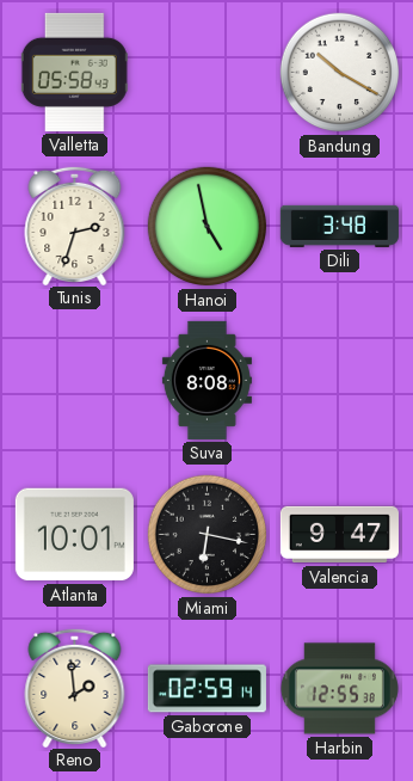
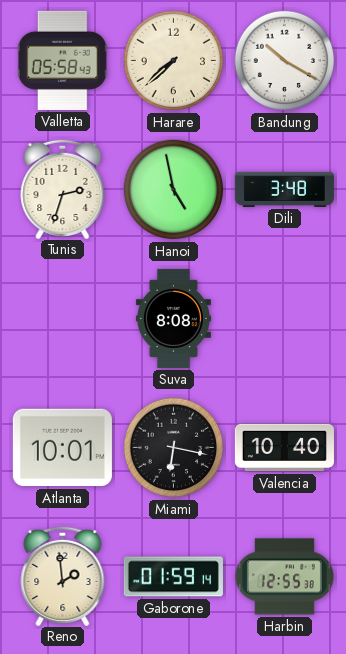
Harare: none -> 7:38 (174, 61)
Valencia: 9:47 -> 10:40 (284, 448)
Gaborone: 02:59 -> 01:59 (173, 577)
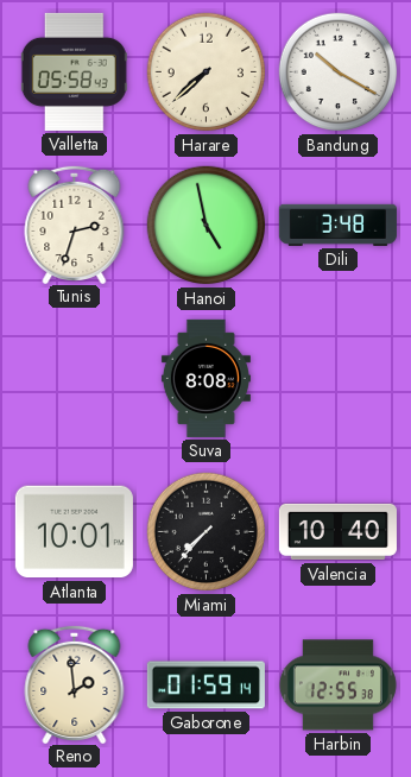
Miami: 6:17 -> 7:37 (207, 532)
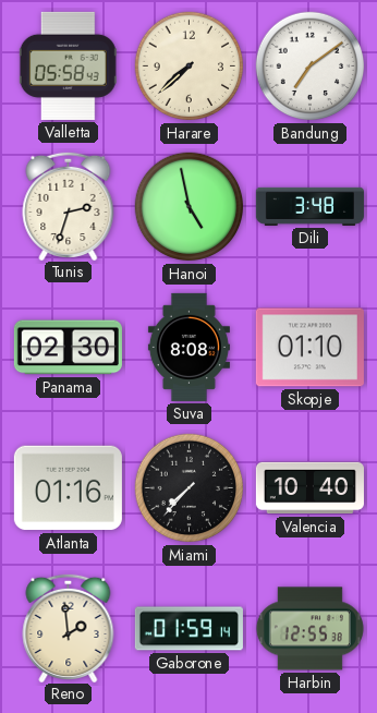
Bandung: 10:20 -> 7:09 (311, 67)
Panama: none -> 02:30 (68, 348)
Skopje: none -> 01:10 (309, 348)
Atlanta: 10:01 -> 01:16 (68, 488)
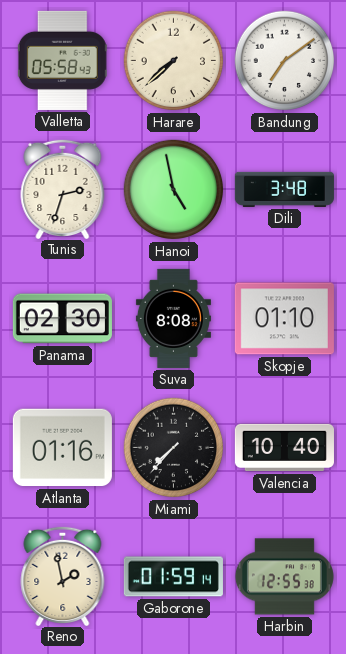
Reno: 1:59 -> 1:58 (63, 575)
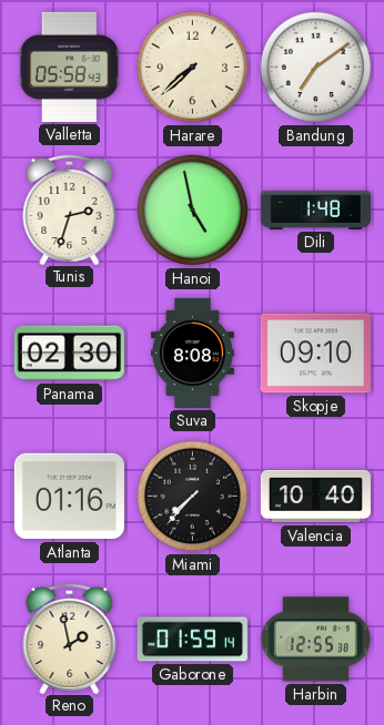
Dili: 3:48 -> 1:48 (315, 210)
Skopje: 01:10 -> 09:10 (315, 354)
